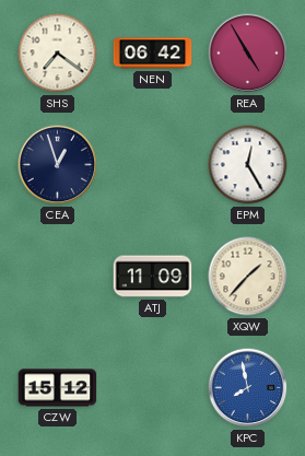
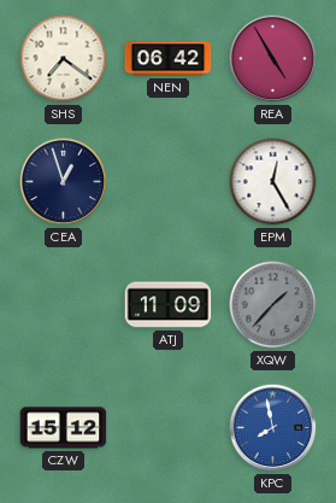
XQW dial: cream -> grey (273, 305)
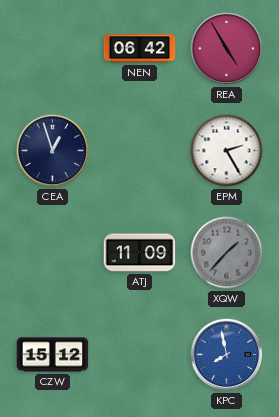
SHS: 7:21 -> none (64, 59)
EPM: 12:25 -> 2:25 (227, 151)
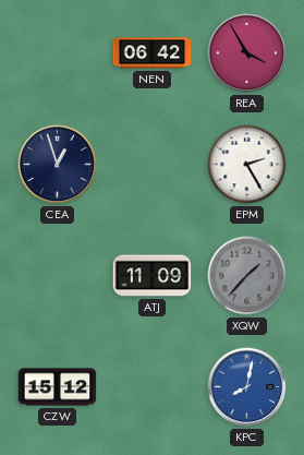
REA: 4:55 -> 3:55 (247, 53)
KPC: 7:58 -> 8:02 (247, 387)
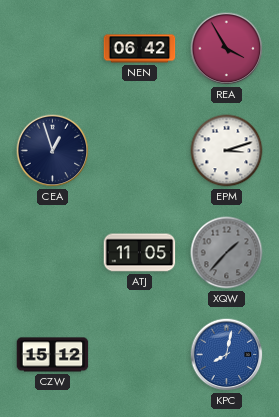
EPM: 2:25 -> 3:12 (227, 151)
ATJ: 11:09 -> 11:05 (140, 253)
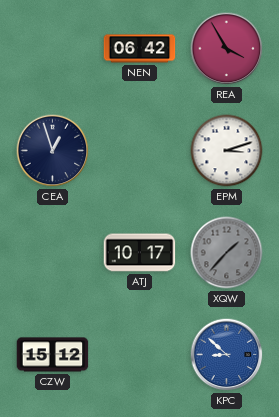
ATJ: 11:05 -> 10:17 (140, 253)
KPC: 8:02 -> 8:52 (227, 355)
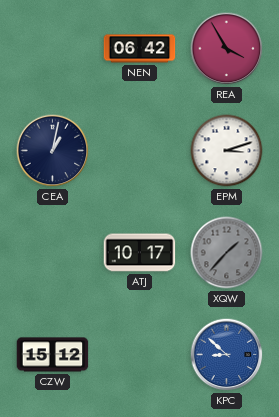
CEA: 12:57 -> 1:02 (53, 151)
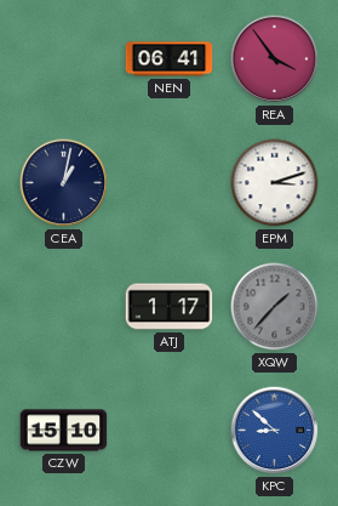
NEN: 06:42 -> 06:41 (170, 59)
REA: 3:55 -> 3:54 (275, 59)
ATJ: 10:17 -> 1:17 (170, 307)
CZW: 15:12 -> 15:10 (64, 431)
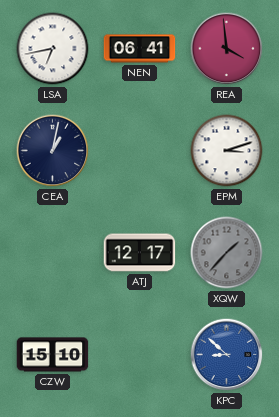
LSA: none -> 6:43 (53, 49)
REA: 3:54 -> 3:59 (227, 49)
ATJ: 1:17 -> 12:17 (140, 253)
